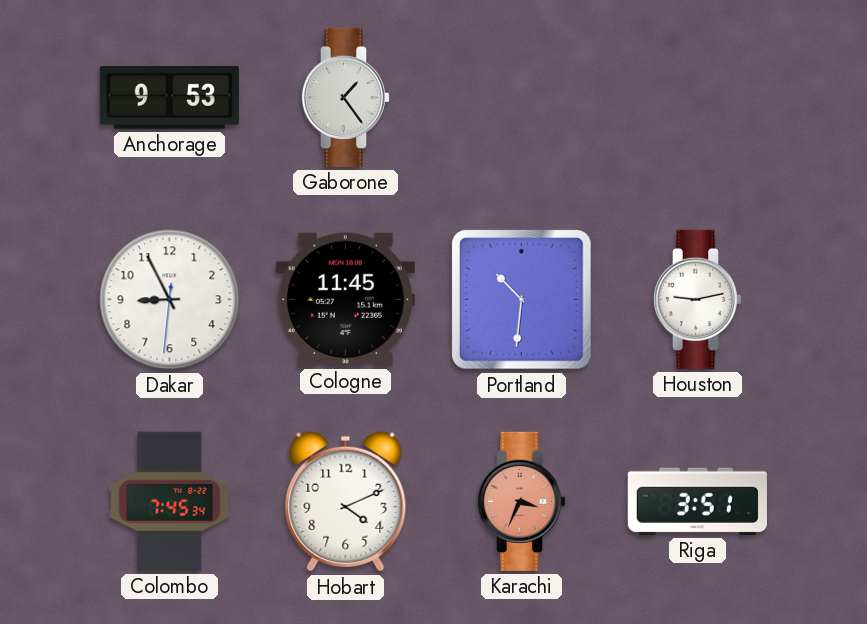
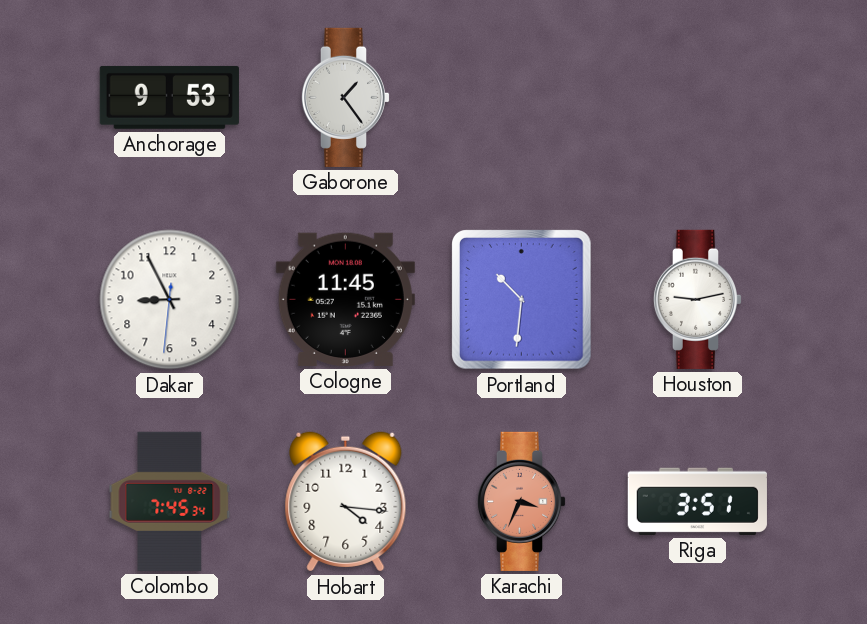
Hobart: 4:11 -> 4:16 (346, 502)
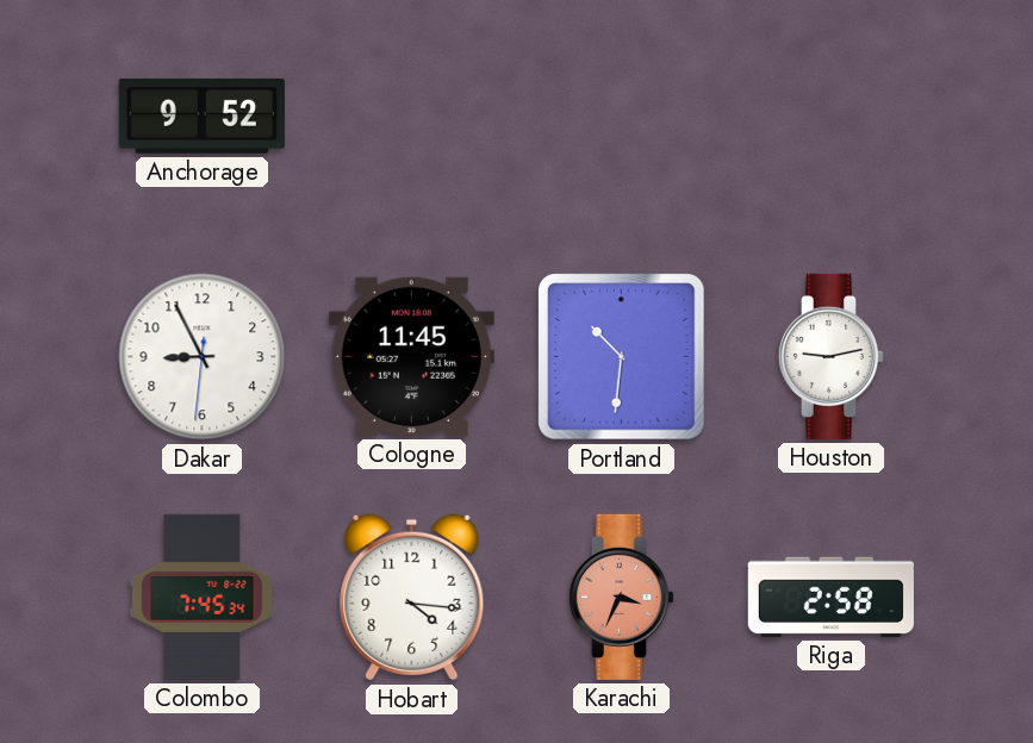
Anchorage: 9:53 -> 9:52 (201, 115)
Gaborone: 1:24 -> none (346, 97)
Riga: 3:51 -> 2:58 (830, 597)
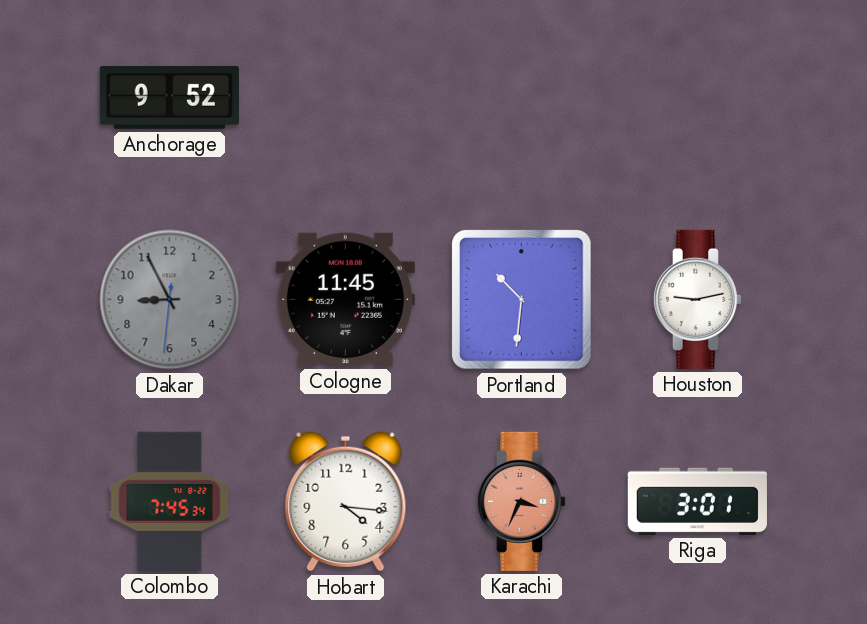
Dakar dial: white -> grey (170, 300)
Riga: 2:58 -> 3:01 (697, 501)
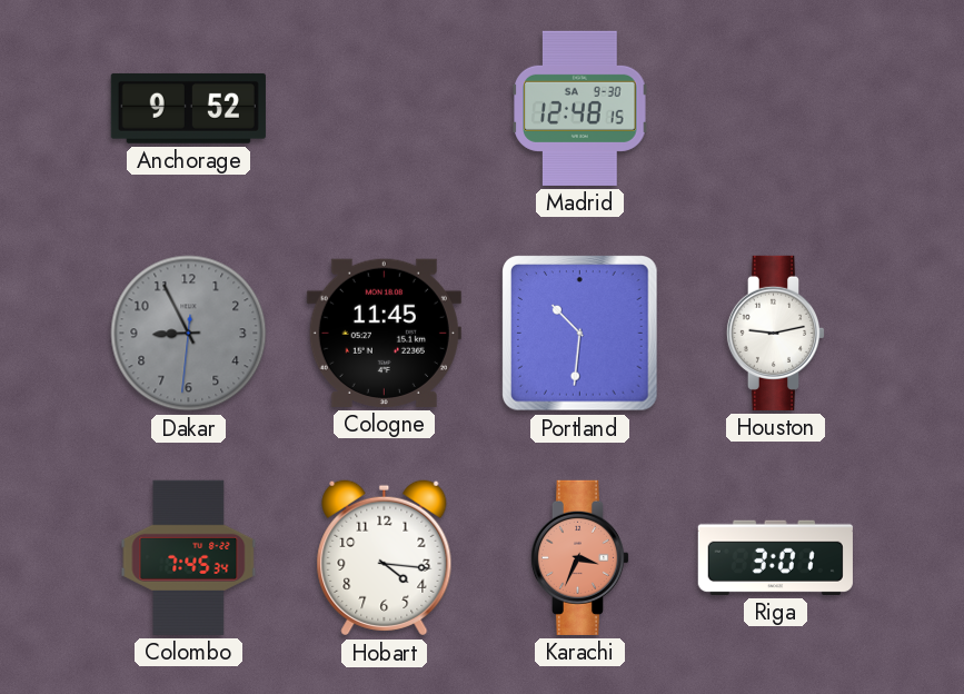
Madrid: none -> 12:48 (580, 108)
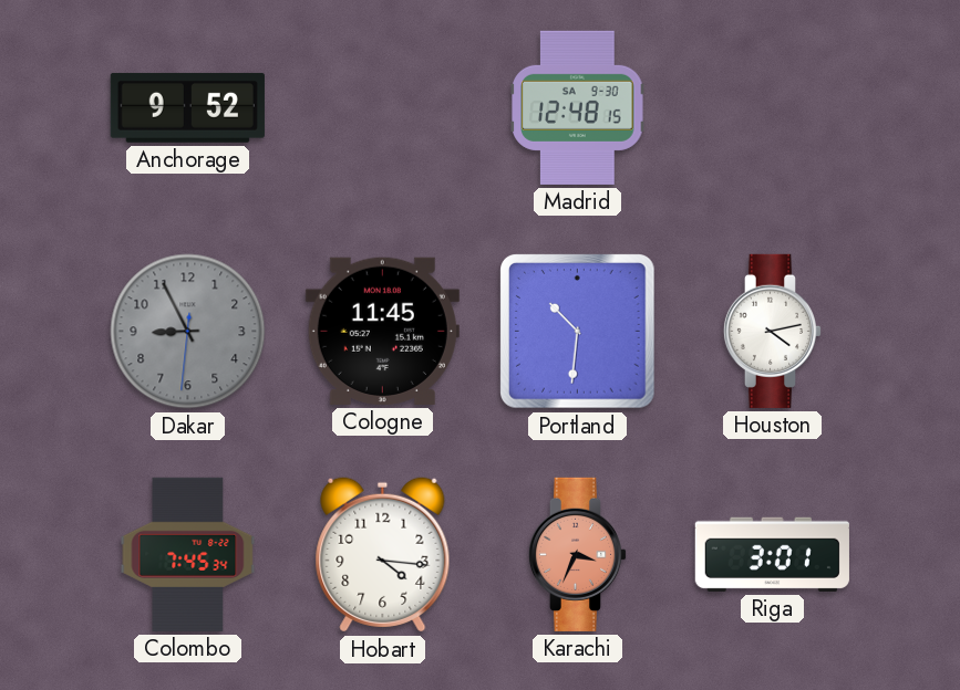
Houston: 9:13 -> 4:13 (773, 331)
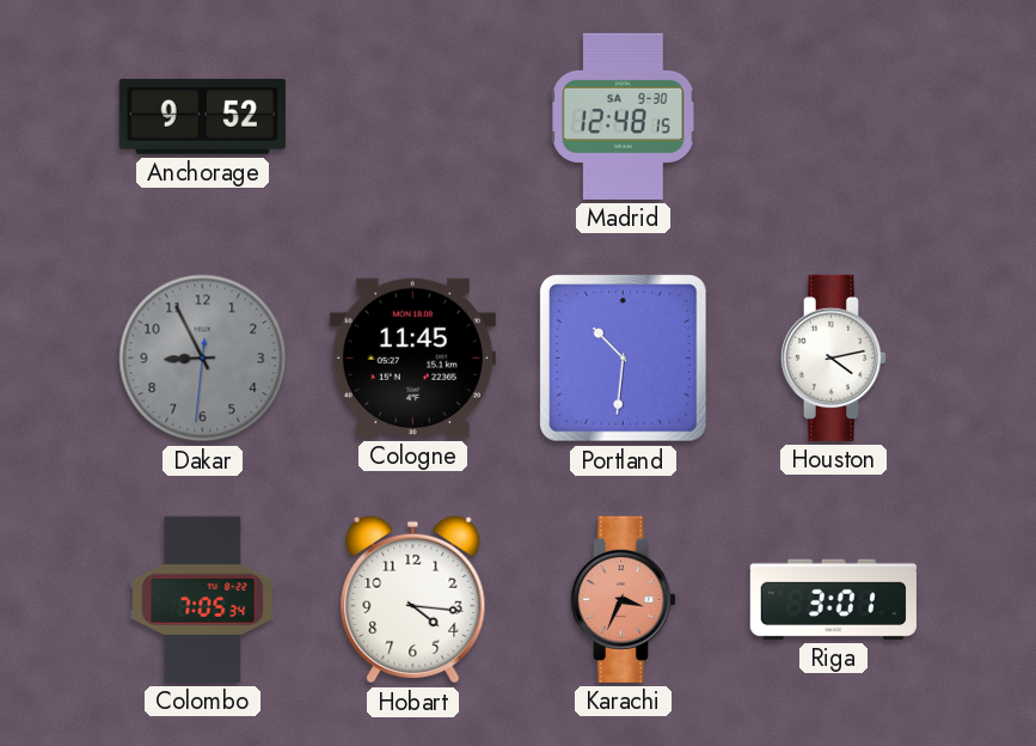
Colombo: 7:45 -> 7:05 (203, 599)
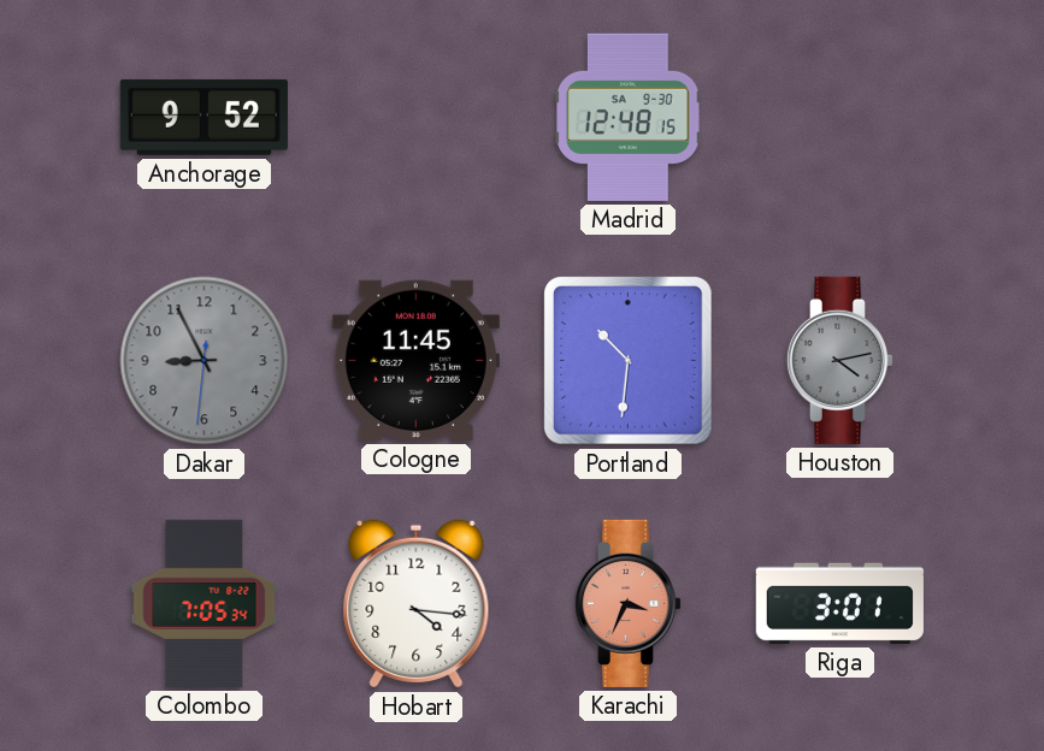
Houston dial: white -> grey (840, 360)
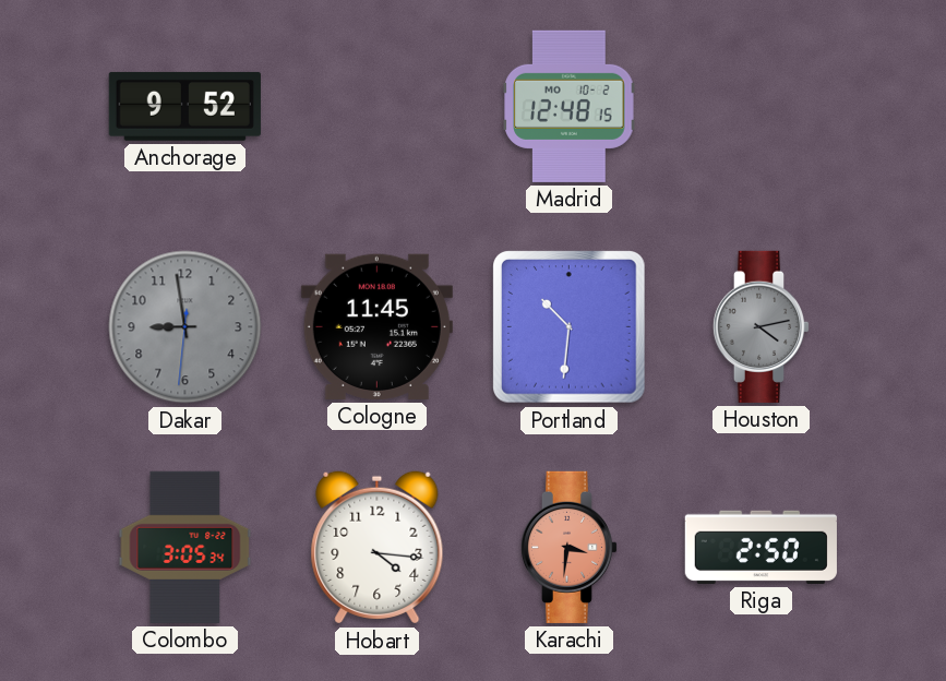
Madrid date: SA 9-30 -> MO 10-2 (570, 106)
Dakar: 8:55 -> 8:58 (185, 327)
Colombo: 7:05 -> 3:05 (185, 547)
Karachi: 3:34 -> 3:31 (570, 547)
Riga: 3:01 -> 2:50 (761, 547)
